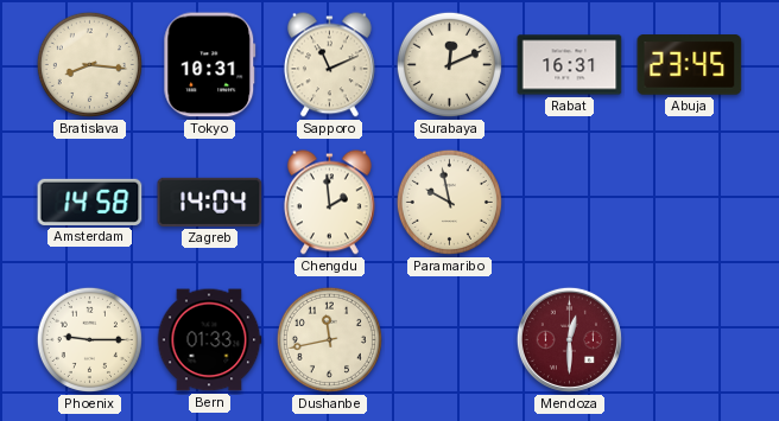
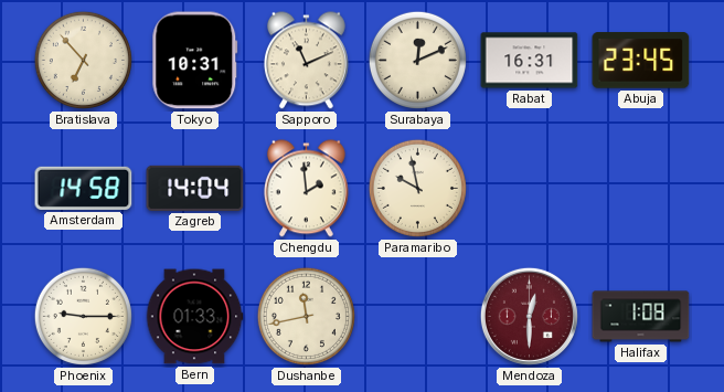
Bratislava: 8:16 -> 6:53 (83, 60)
Halifax: none -> 1:08 (641, 317)
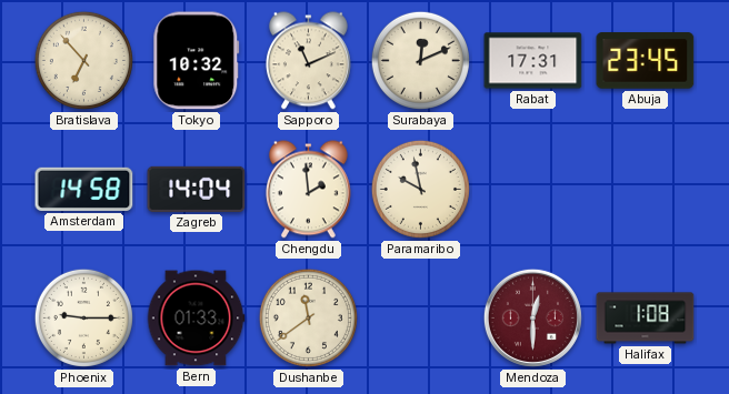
Tokyo: 10:31 -> 10:32 (197, 61)
Rabat: 16:31 -> 17:31 (533, 61)
Dushanbe: 11:43 -> 11:39 (308, 317)
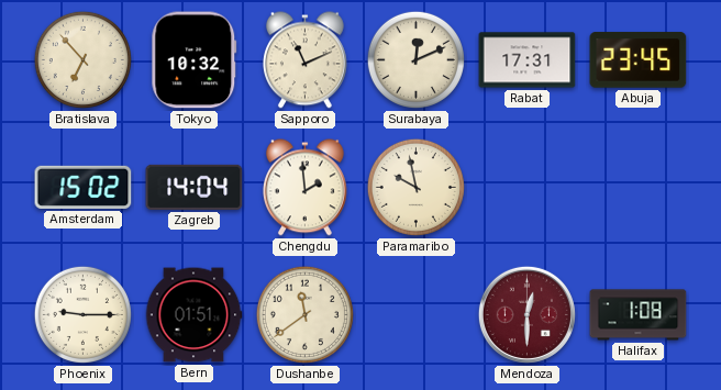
Amsterdam: 14:58 -> 15:02 (84, 187)
Bern: 01:33 -> 01:51 (193, 315)
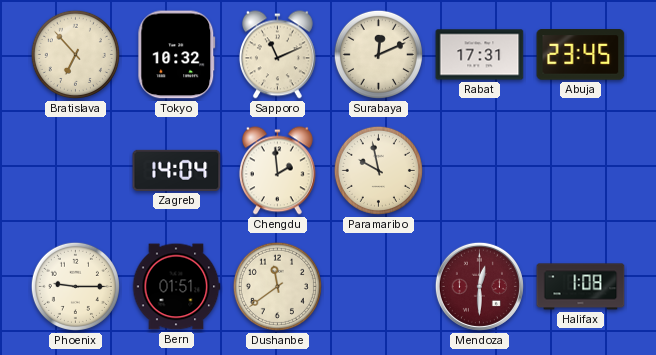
Amsterdam: 15:02 -> none (84, 187)
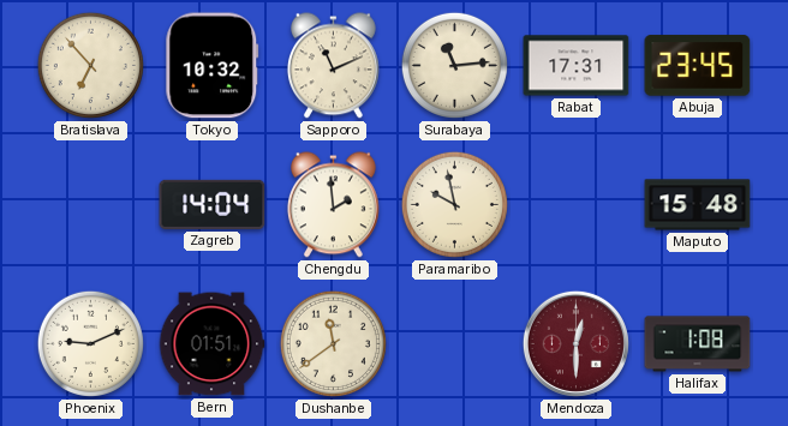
Surabaya: 12:11 -> 11:14 (454, 65)
Maputo: none -> 15:48 (698, 205)
Phoenix: 9:15 -> 9:11 (90, 343)
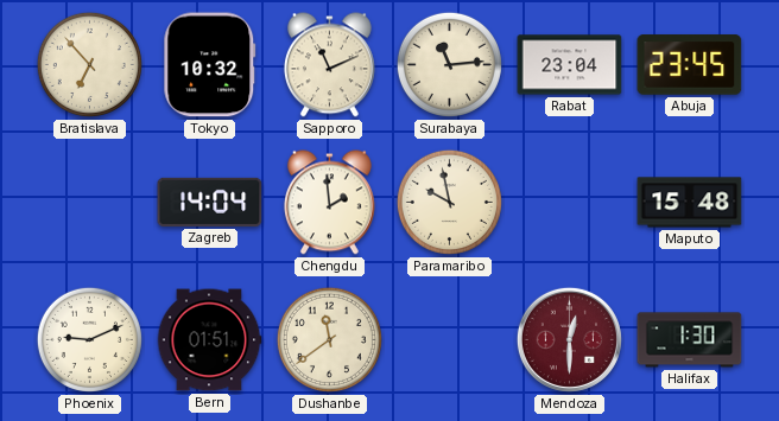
Rabat: 17:31 -> 23:04 (570, 65)
Halifax: 1:08 -> 1:30 (690, 340)
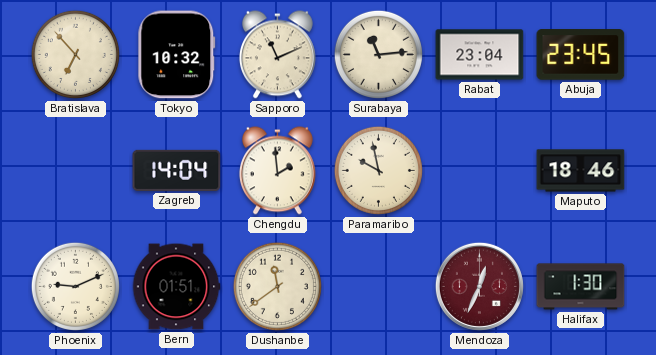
Maputo: 15:48 -> 18:46 (581, 171)
Mendoza: 12:30 -> 12:34 (479, 286)
